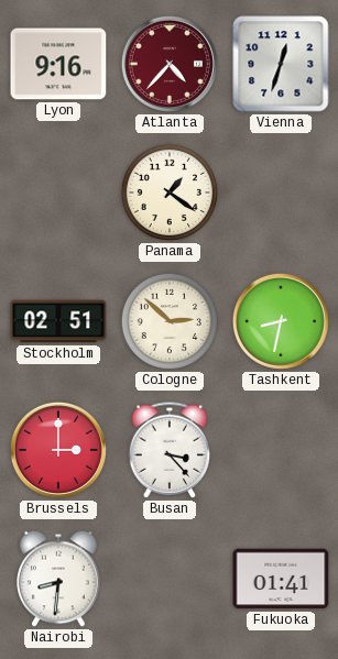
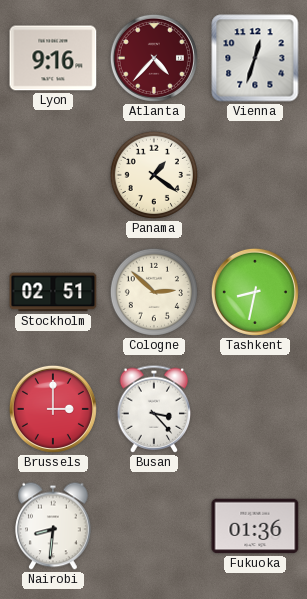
Fukuoka: 01:41 -> 01:36 (255, 526)
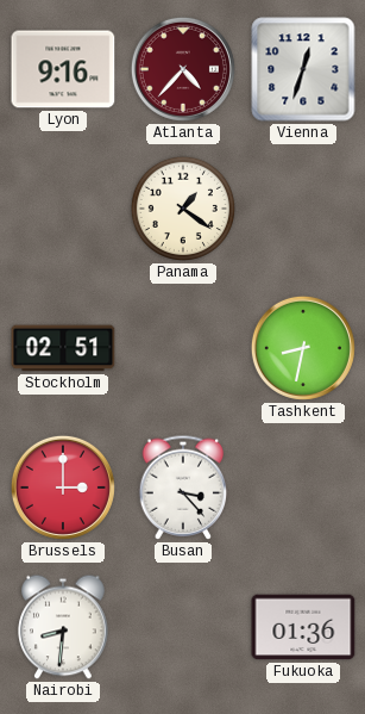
Cologne: 2:52 -> none (154, 292)
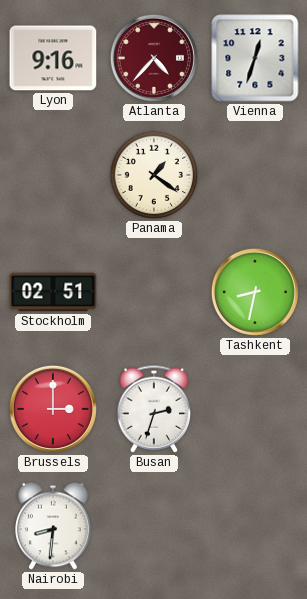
Busan: 3:23 -> 2:33 (154, 409)
Fukuoka: 01:36 -> none (303, 627)
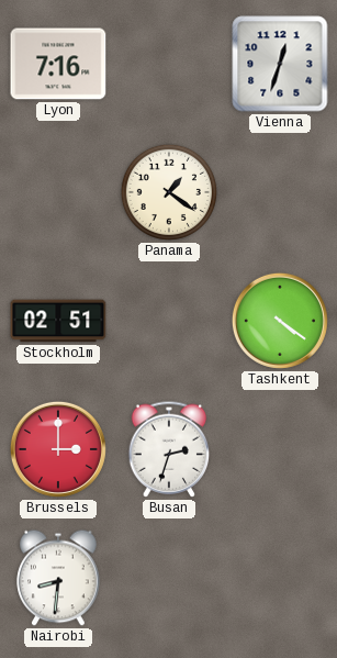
Lyon: 9:16 -> 7:16 (58, 64)
Atlanta: 4:37 -> none (154, 58)
Tashkent: 8:32 -> 4:21 (280, 321)
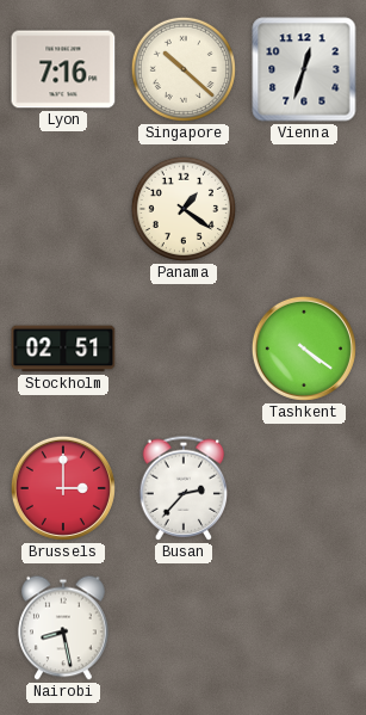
Singapore: none -> 10:22 (184, 69)
Busan: 2:33 -> 2:37 (184, 488)
Nairobi: 8:31 -> 8:28 (63, 628)
